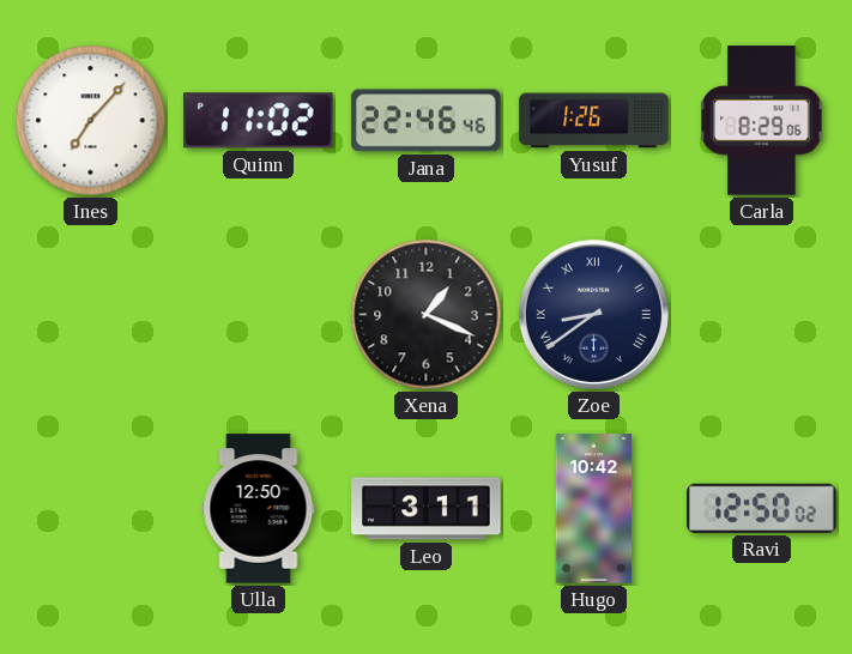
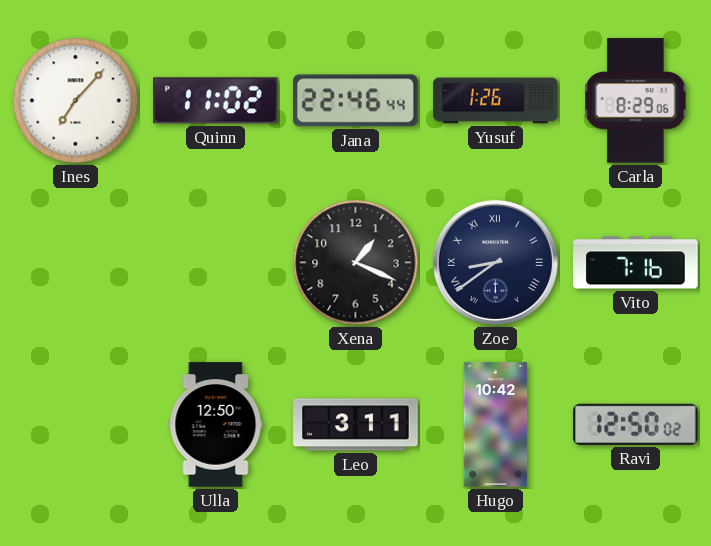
Jana: 22:46:46 -> 22:46:44 (356, 101)
Vito: none -> 7:16 (636, 263)
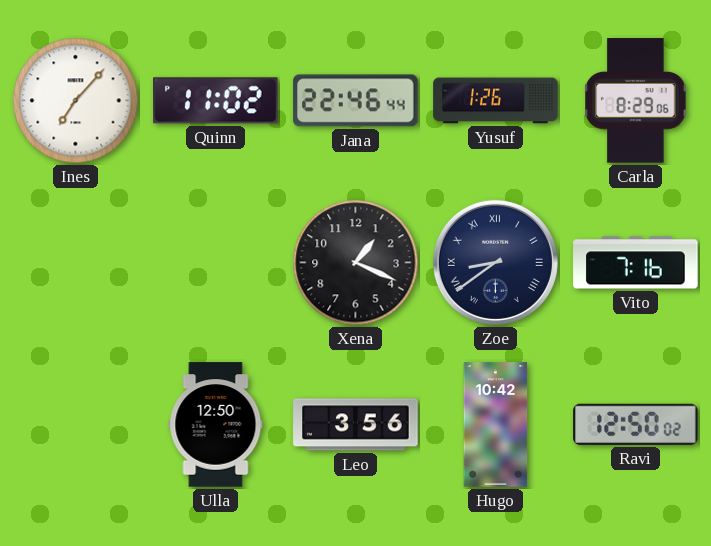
Leo: 3:11 -> 3:56 (356, 425)
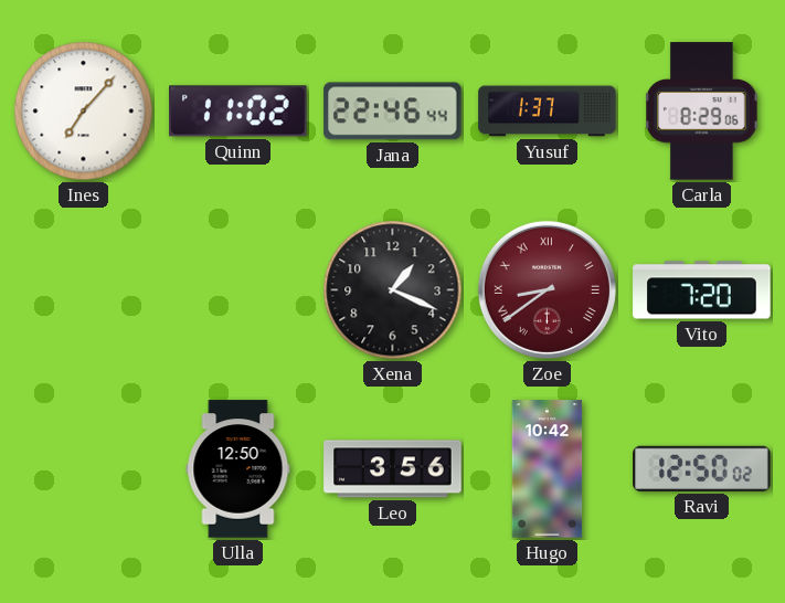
Yusuf: 1:26 -> 1:37 (548, 112)
Zoe dial: navy -> burgundy (547, 289)
Vito: 7:16 -> 7:20 (702, 290)
